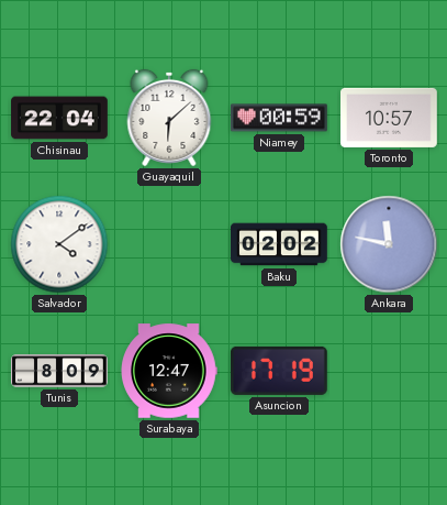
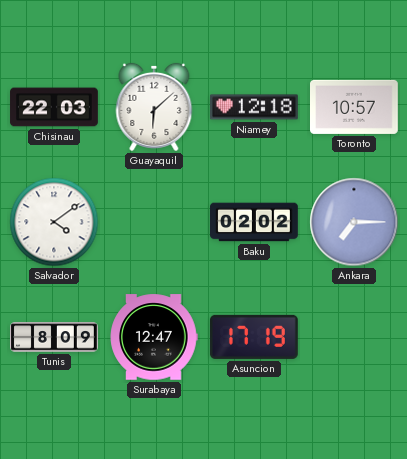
Chisinau: 22:04 -> 22:03 (54, 107)
Niamey: 00:59 -> 12:18 (255, 107)
Ankara: 11:47 -> 7:15 (354, 222)
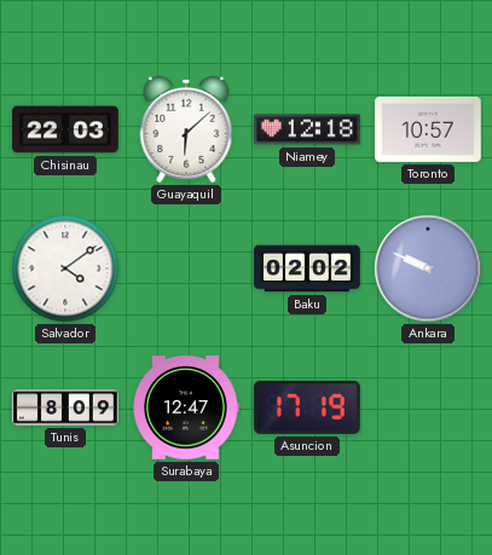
Ankara: 7:15 -> 9:49 (428, 268)
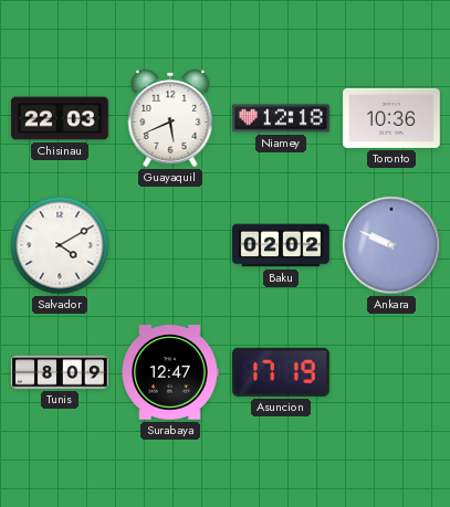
Guayaquil: 6:08 -> 5:41 (170, 118)
Toronto: 10:57 -> 10:36 (393, 118)
Salvador: 4:09 -> 4:10 (60, 245)
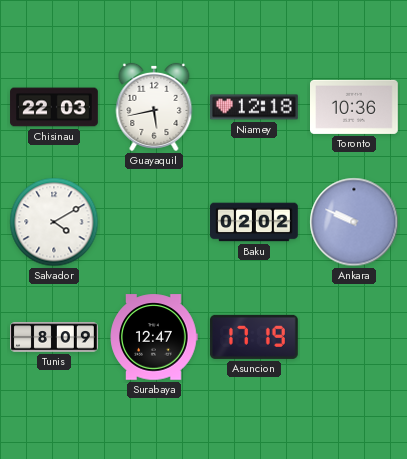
Guayaquil: 5:41 -> 5:43 (154, 107)
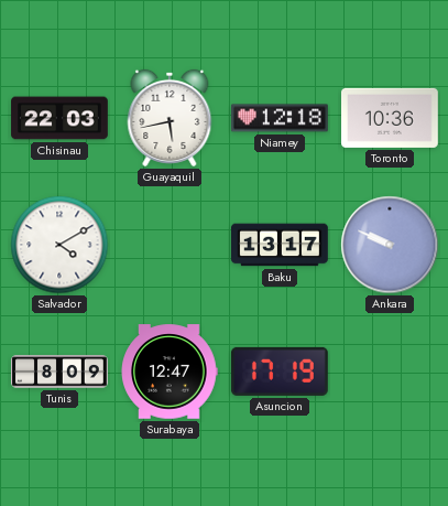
Baku: 02:02 -> 13:17 (281, 245)
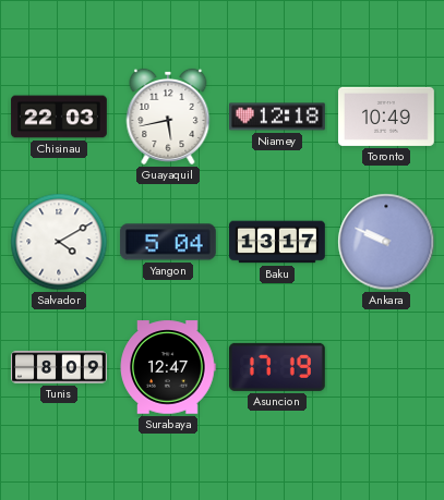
Toronto: 10:36 -> 10:49 (387, 117)
Yangon: none -> 5:04 (168, 242)
